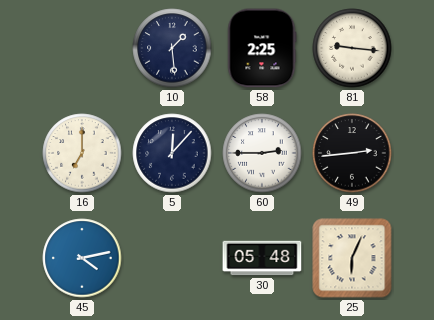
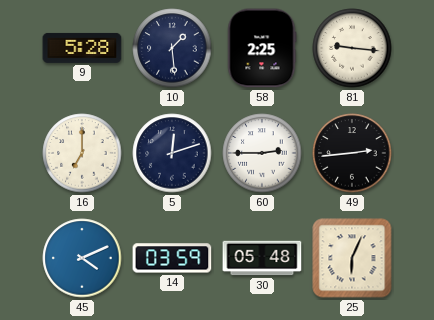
9: none -> 5:28 (82, 48)
5: 12:07 -> 12:12 (172, 153)
45: 4:13 -> 4:11 (82, 258)
14: none -> 03:59 (172, 258)
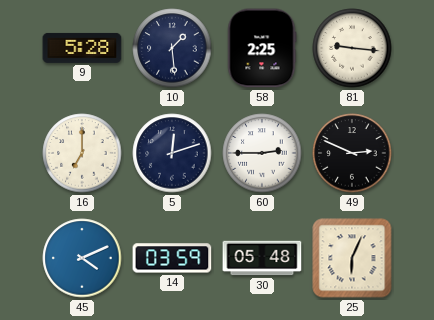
49: 2:44 -> 2:49 (352, 153)
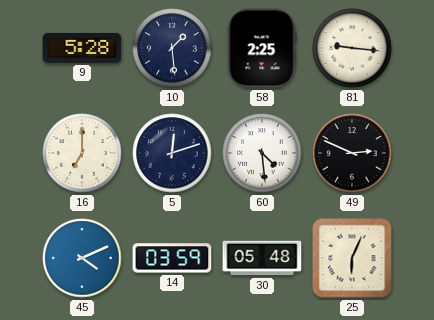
60: 2:45 -> 4:29 (262, 153)
